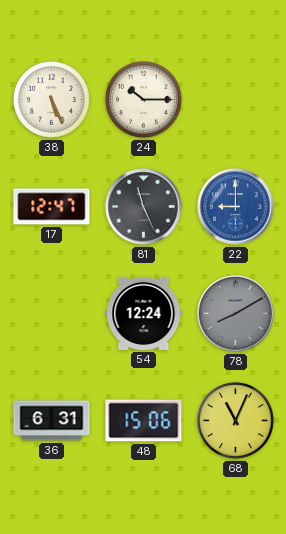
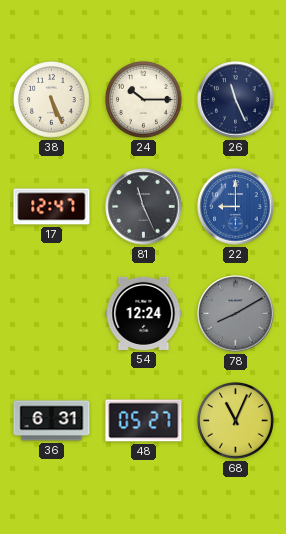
26: none -> 11:26 (236, 100)
48: 15:06 -> 05:27 (144, 421)
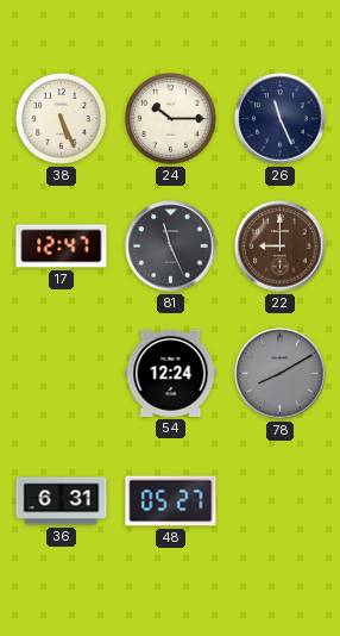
22 dial: blue -> brown (281, 247)
68: 11:04 -> none (236, 421)
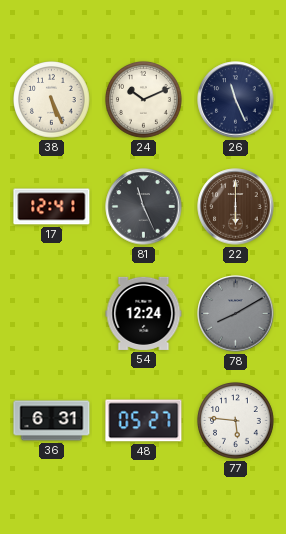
24: 10:15 -> 10:11 (144, 100)
17: 12:47 -> 12:41 (52, 207)
22: 9:00 -> 6:00 (236, 207)
77: none -> 5:46 (236, 421)
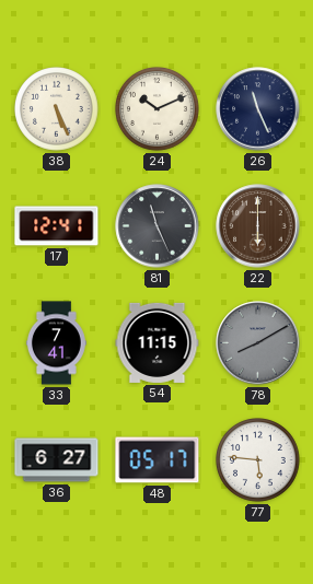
33: none -> 7:41 (56, 343)
54: 12:24 -> 11:15 (158, 342)
36: 6:31 -> 6:27 (57, 460)
48: 05:27 -> 05:17 (158, 460)
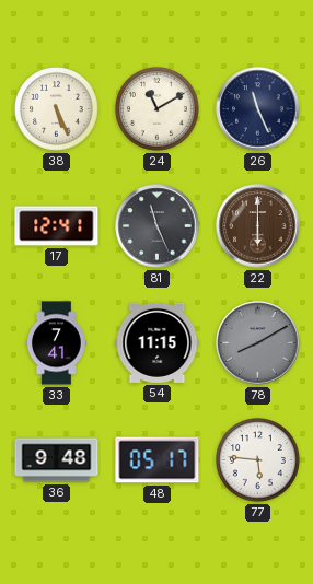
24: 10:11 -> 11:10 (158, 109)
36: 6:27 -> 9:48 (57, 460)
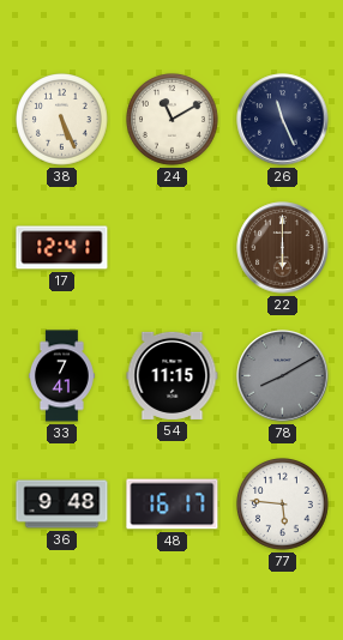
81: 11:26 -> none (158, 226)
48: 05:17 -> 16:17 (173, 505)
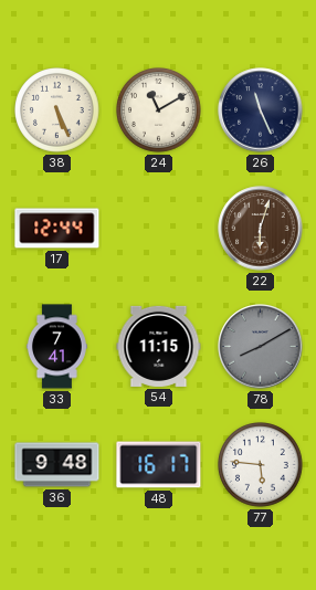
17: 12:41 -> 12:44 (57, 229)
22: 6:00 -> 6:03 (261, 229)
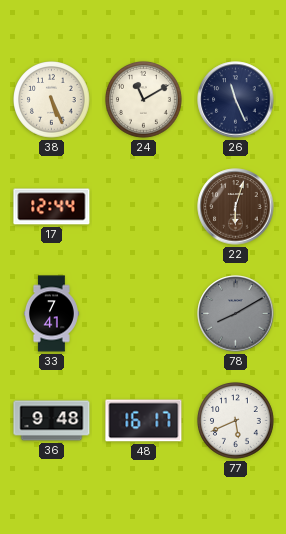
54: 11:15 -> none (159, 346)
77: 5:46 -> 5:41 (236, 421)
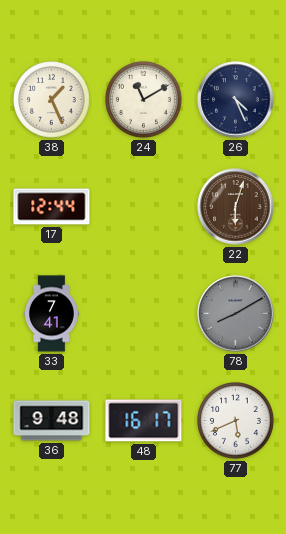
38: 5:26 -> 1:26 (52, 100)
26: 11:26 -> 4:26 (236, 100)
